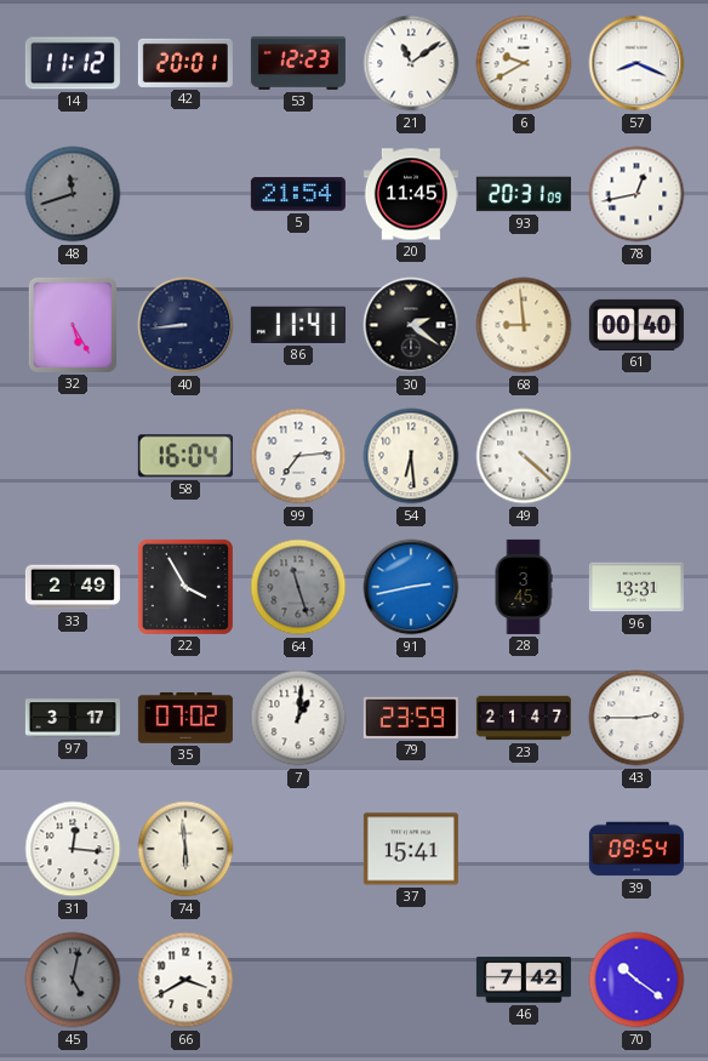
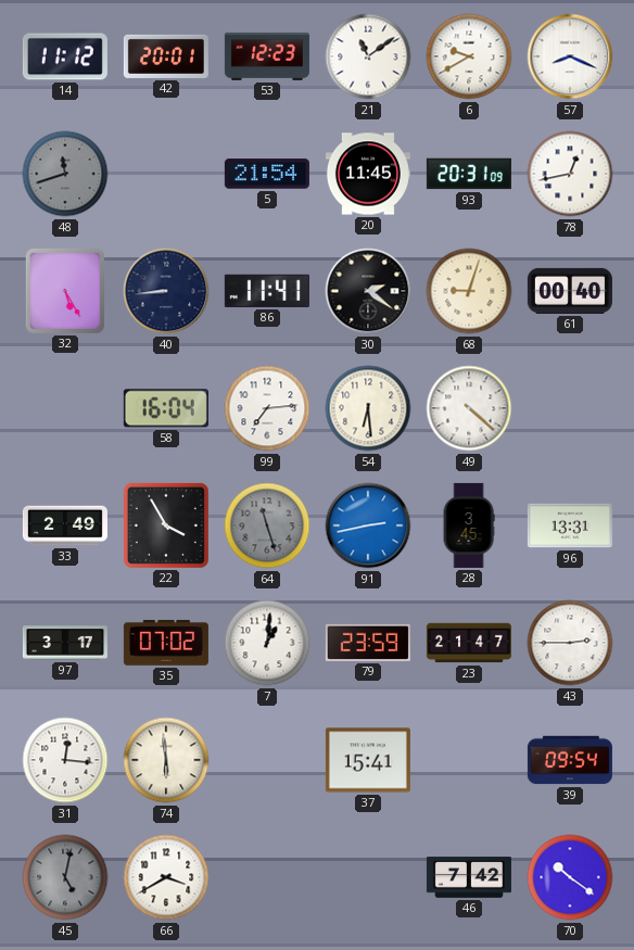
68: 8:59 -> 9:03 (469, 291)
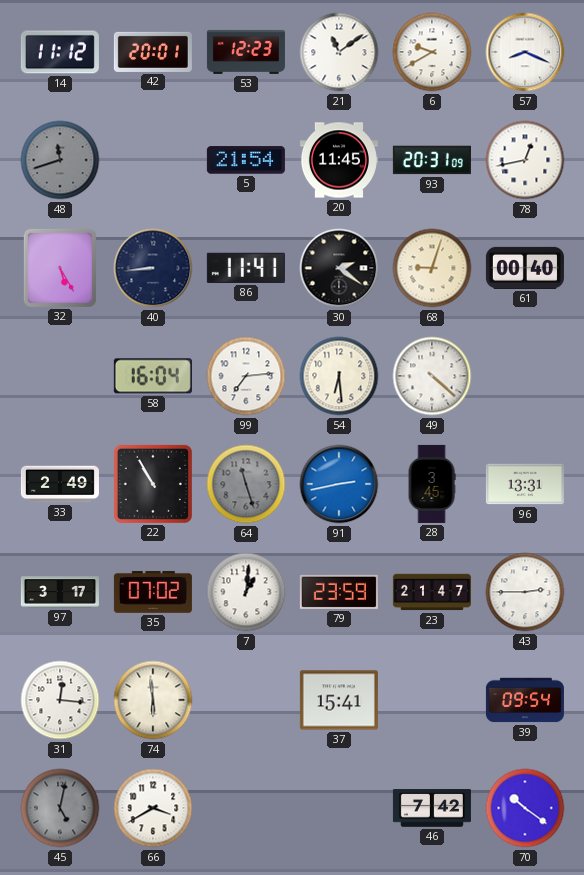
22: 3:55 -> 10:55 (153, 484)
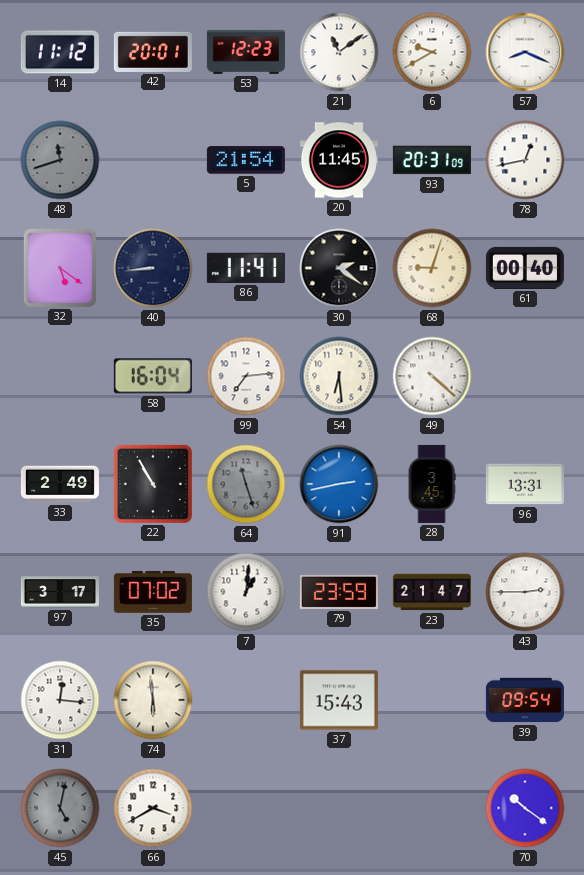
32: 5:25 -> 5:21 (60, 268)
37: 15:41 -> 15:43 (339, 700)
46: 7:42 -> none (432, 808)
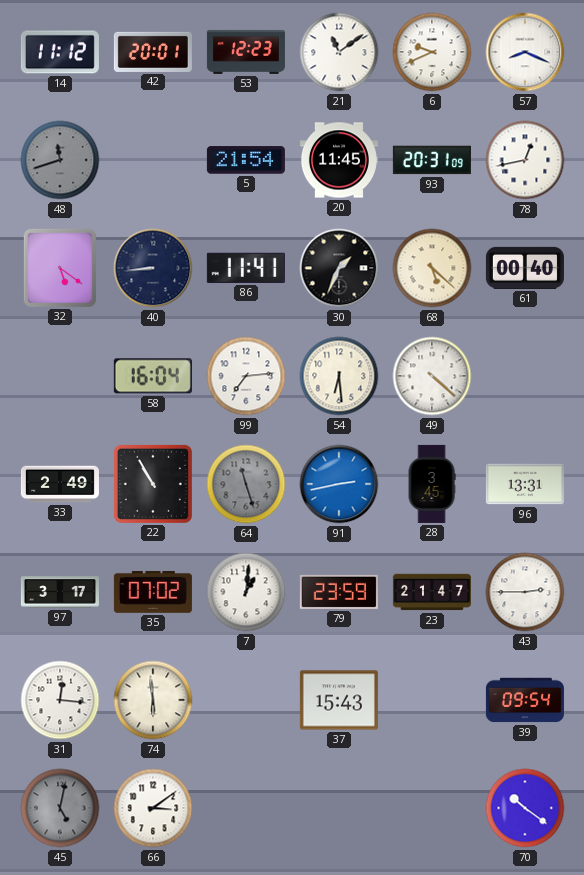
6: 9:40 -> 9:41 (432, 52)
30: 2:21 -> 1:34 (339, 268)
68: 9:03 -> 5:22 (432, 268)
66: 3:40 -> 3:09 (153, 808)
